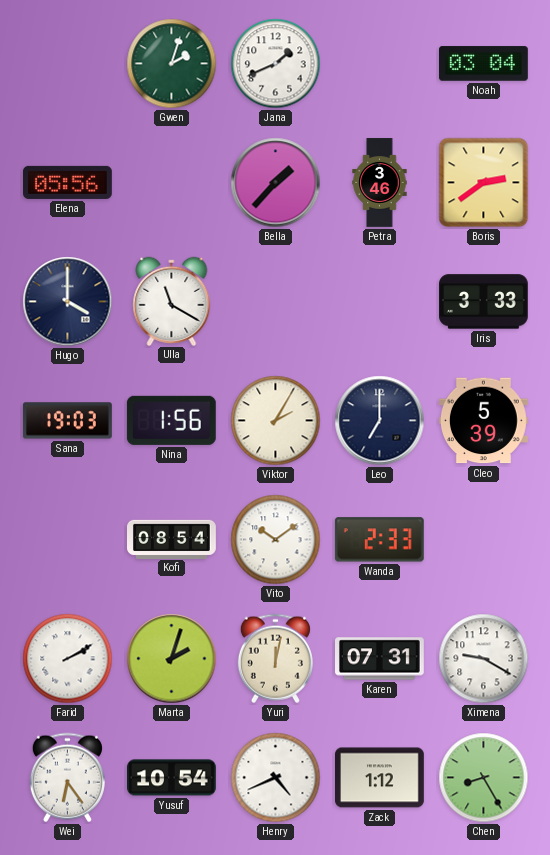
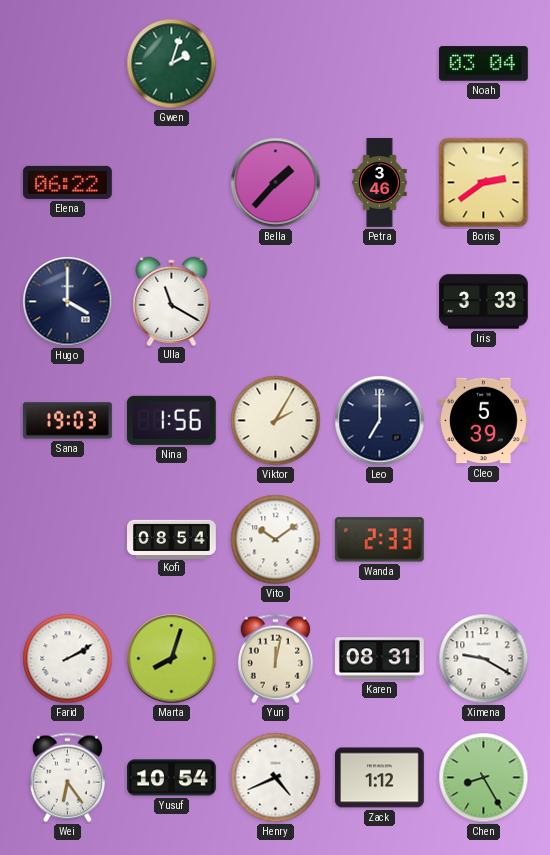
Jana: 1:41 -> none (276, 64)
Elena: 05:56 -> 06:22 (68, 182)
Marta: 2:03 -> 8:03 (172, 659)
Karen: 07:31 -> 08:31 (380, 659)
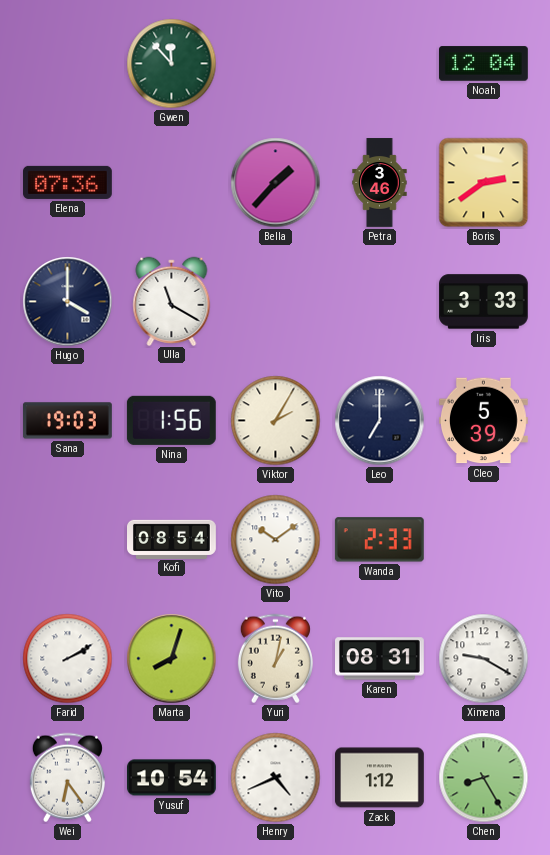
Gwen: 2:03 -> 11:53 (172, 64)
Noah: 03:04 -> 12:04 (484, 64)
Elena: 06:22 -> 07:36 (68, 182)
Yuri: 12:02 -> 1:02 (275, 659)
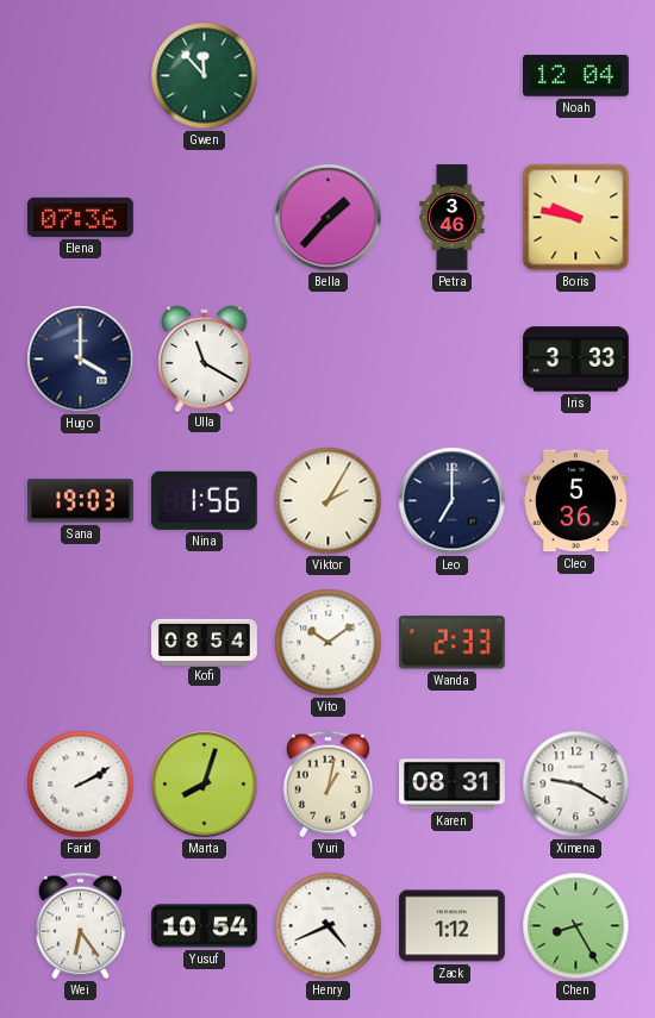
Boris: 2:39 -> 9:47 (576, 218)
Cleo: 5:39 -> 5:36 (575, 501)
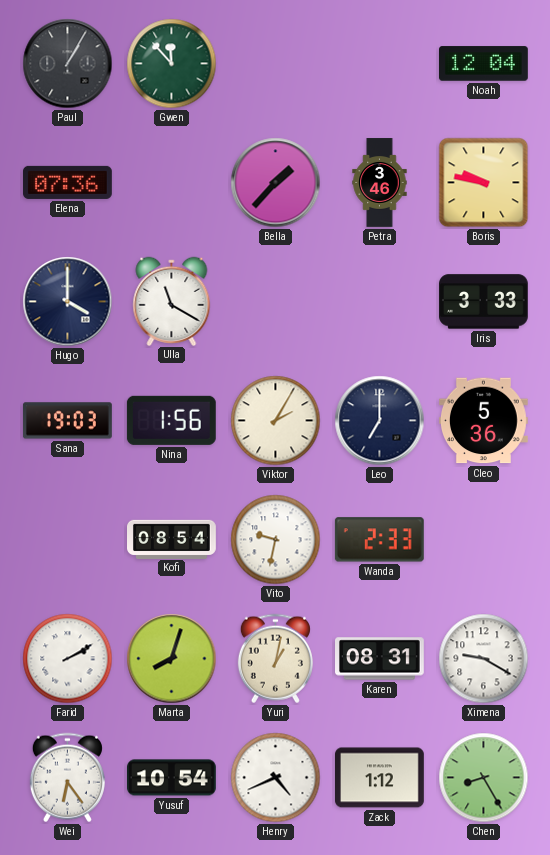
Paul: none -> 1:05 (68, 64)
Vito: 10:09 -> 9:32 (276, 540)
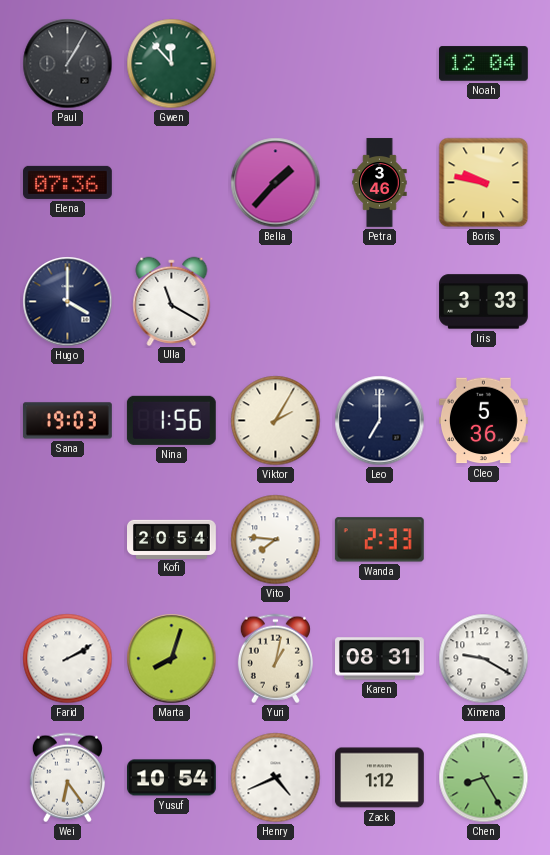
Kofi: 08:54 -> 20:54 (172, 539)
Vito: 9:32 -> 7:46 (276, 540)
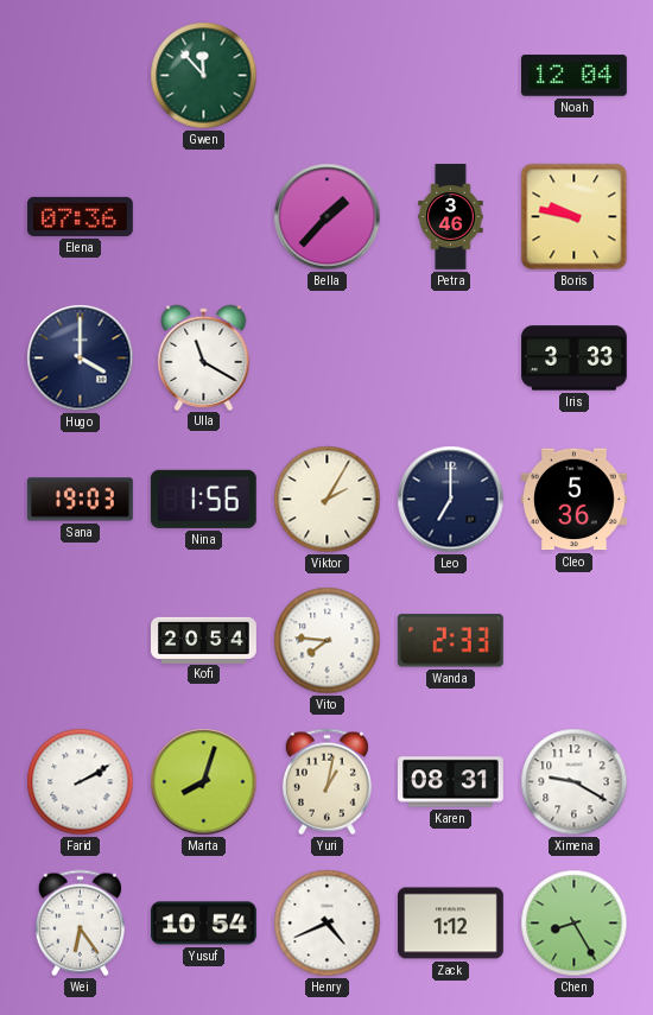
Paul: 1:05 -> none (68, 64)
